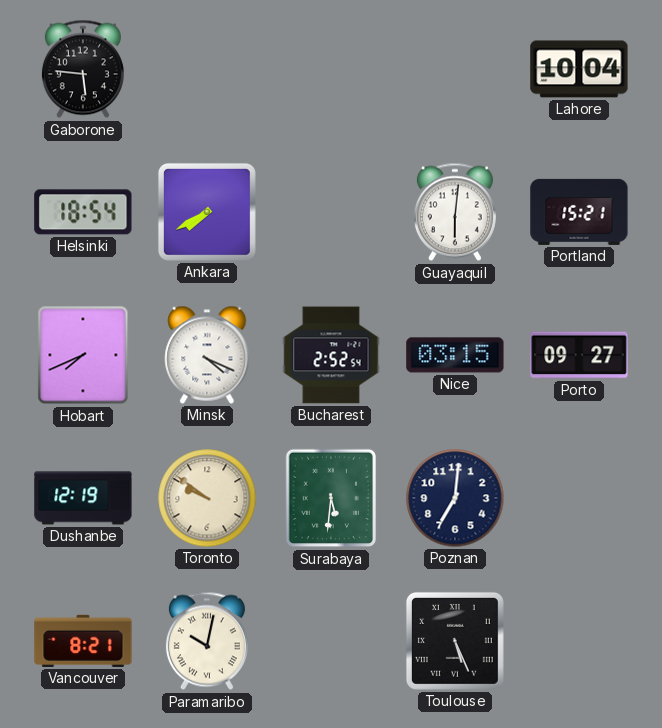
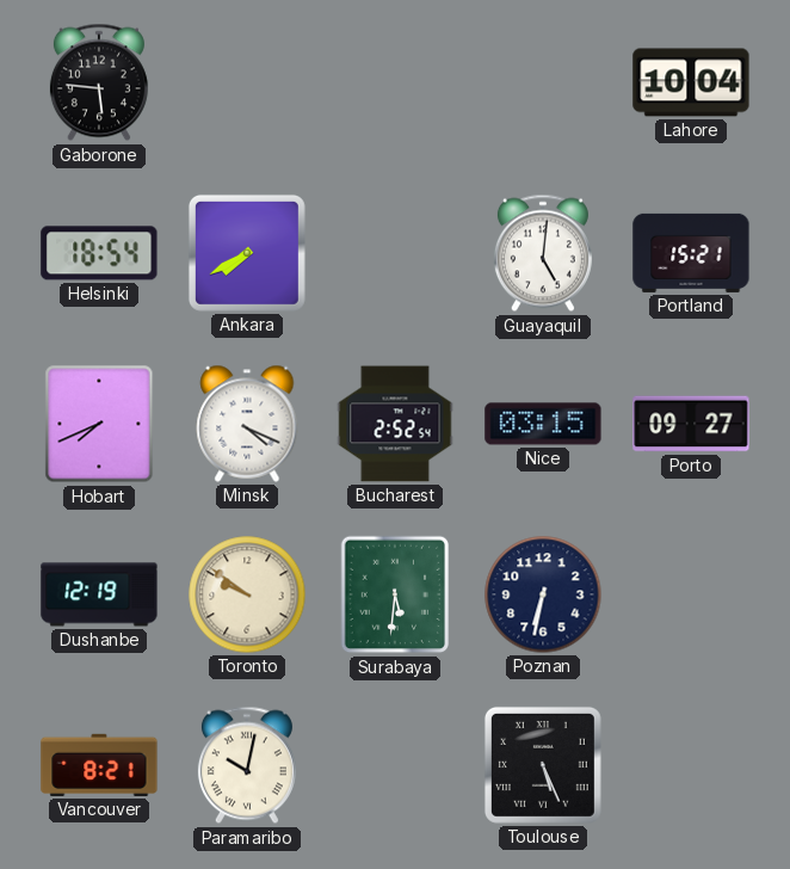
Guayaquil: 6:01 -> 5:01 (543, 253)
Poznan: 7:01 -> 6:32 (543, 594)
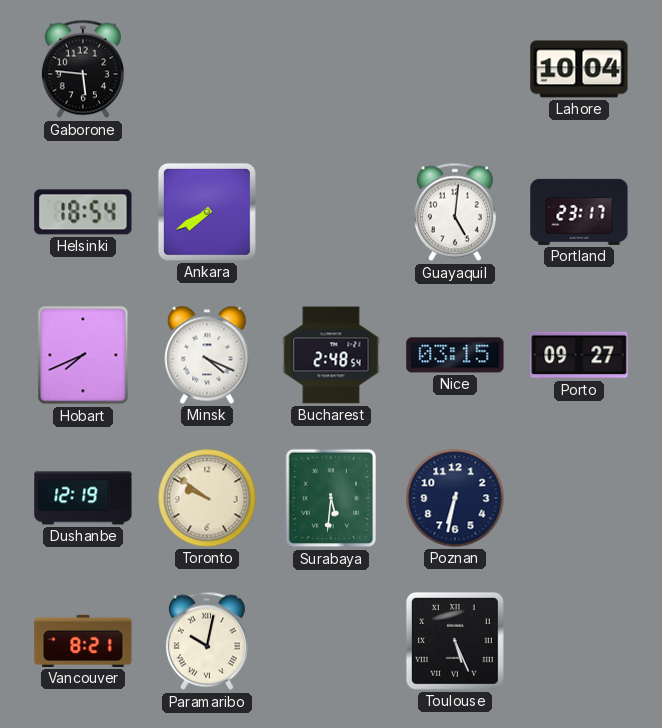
Portland: 15:21 -> 23:17 (579, 212)
Bucharest: 2:52 -> 2:48 (331, 355)
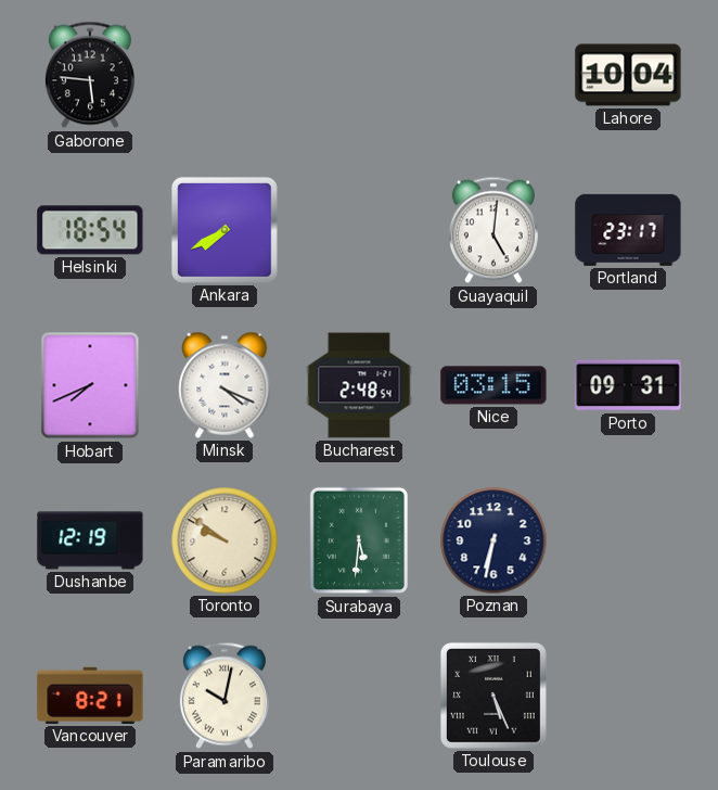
Porto: 09:27 -> 09:31 (628, 385)
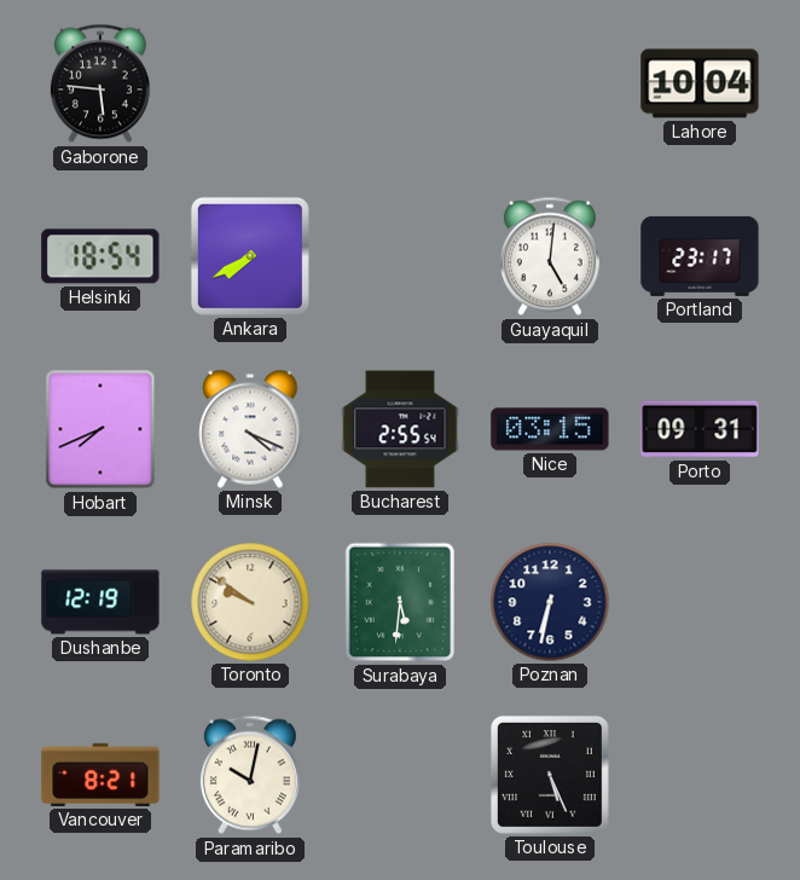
Bucharest: 2:48 -> 2:55 (400, 429)
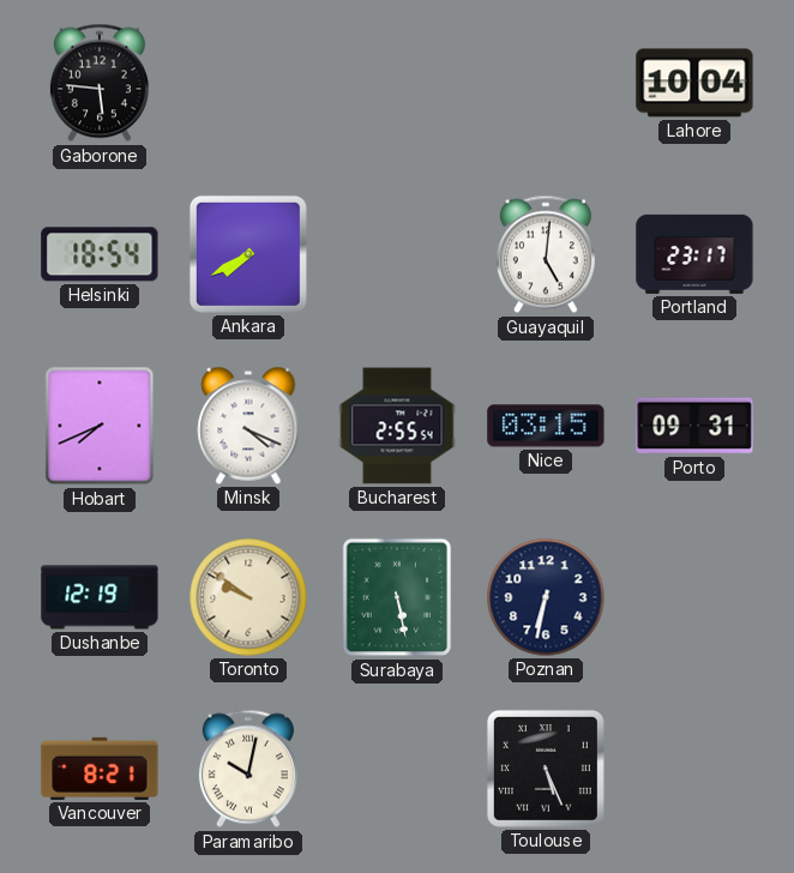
Surabaya: 5:31 -> 5:28 (397, 597)
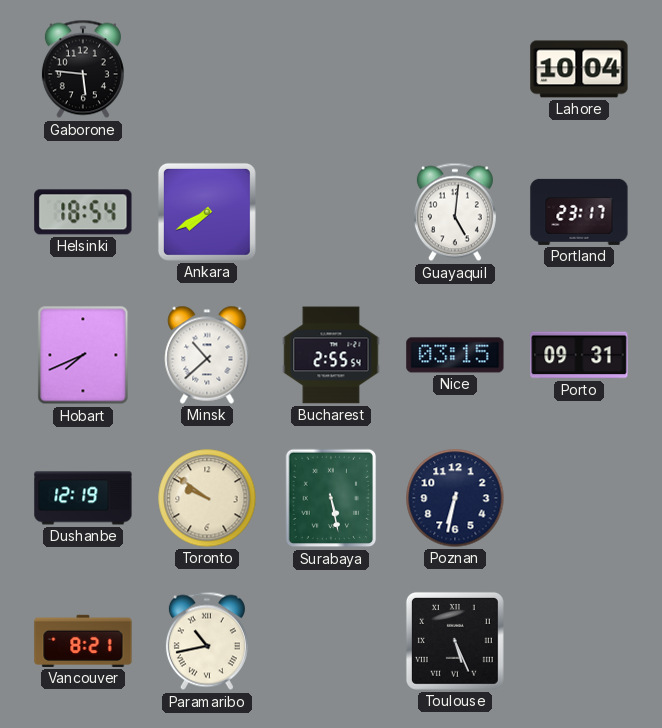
Minsk: 4:19 -> 10:38 (207, 355)
Paramaribo: 10:02 -> 10:43 (207, 641)
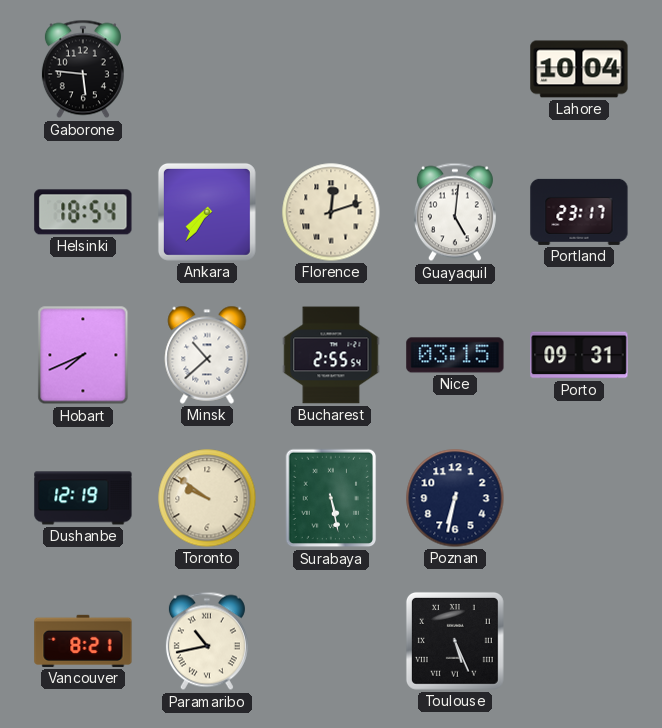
Ankara: 7:40 -> 7:36 (207, 212)
Florence: none -> 12:12 (331, 212)
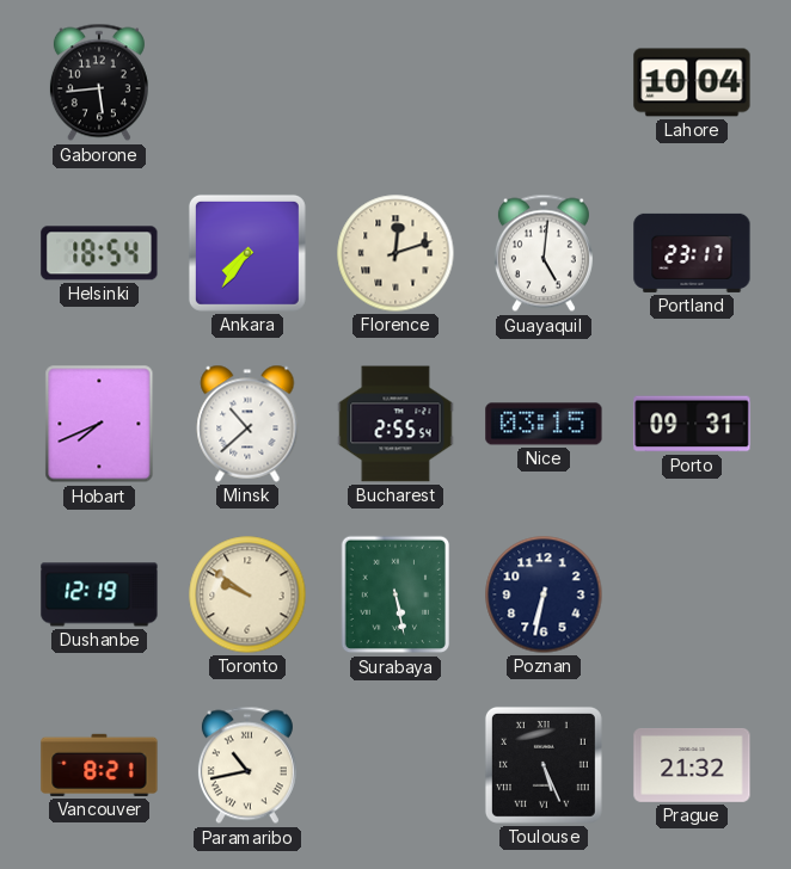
Gaborone: 5:46 -> 5:44 (99, 82)
Prague: none -> 21:32 (692, 765)
